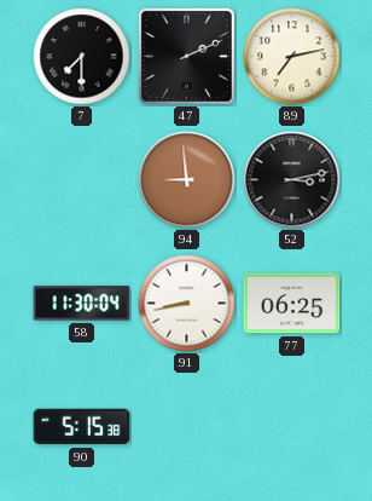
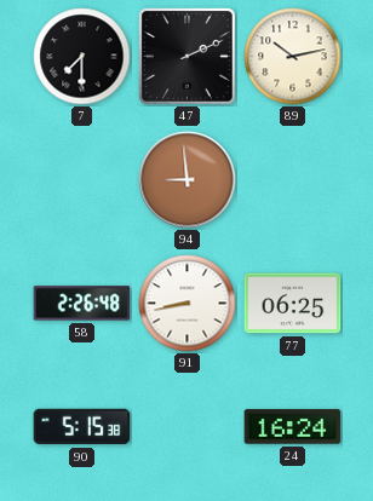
89: 7:13 -> 10:13 (293, 57)
52: 3:13 -> none (292, 180)
58: 11:30 -> 2:26 (82, 304)
24: none -> 16:24 (293, 427)
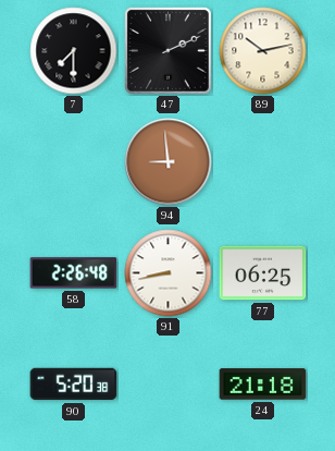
90: 5:15 -> 5:20 (74, 385)
24: 16:24 -> 21:18 (263, 385)
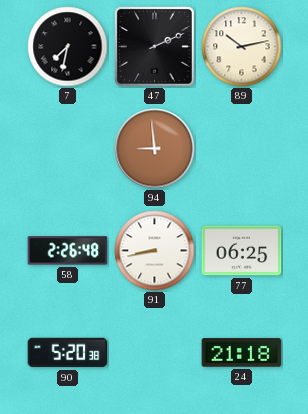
7: 7:30 -> 7:32 (68, 47)
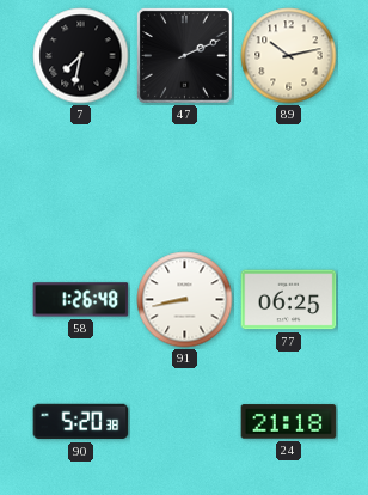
94: 8:59 -> none (155, 149)
58: 2:26 -> 1:26 (81, 300)
